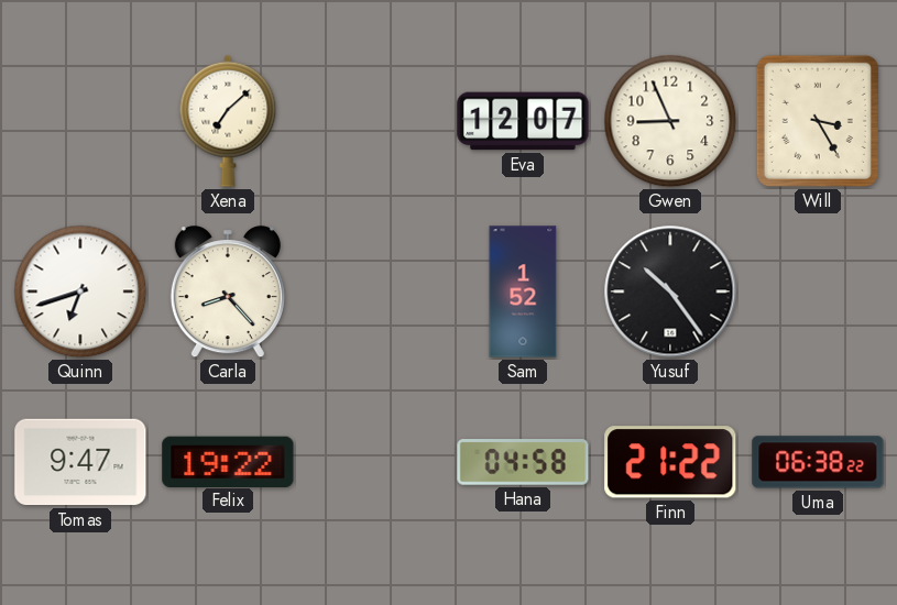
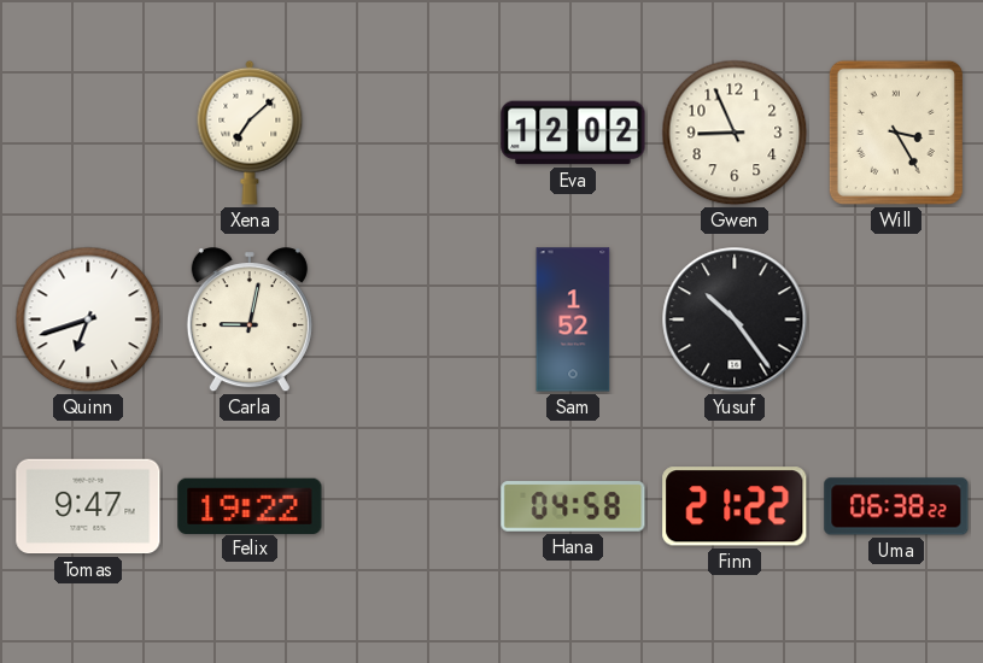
Eva: 12:07 -> 12:02 (573, 133)
Carla: 8:23 -> 9:02 (250, 321)
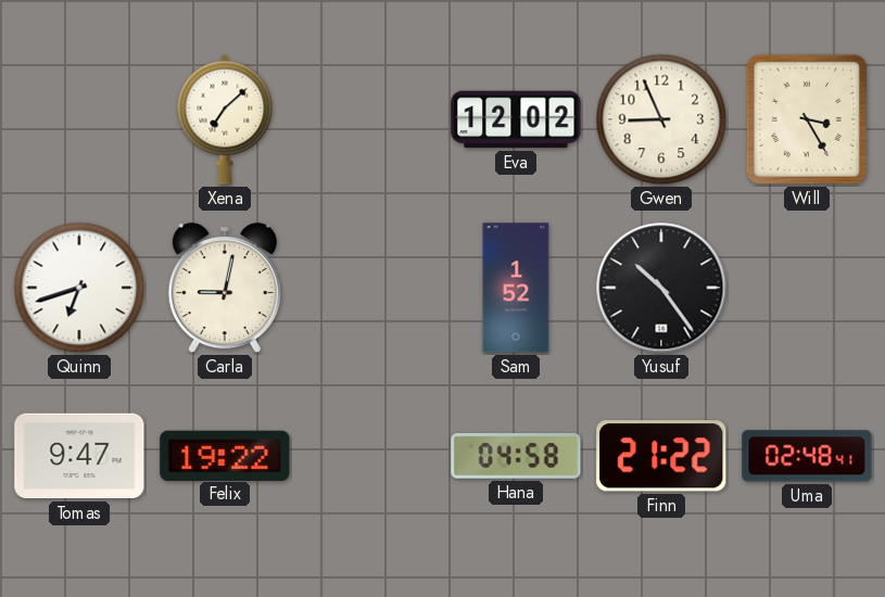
Uma: 06:38 -> 02:48 (807, 456)
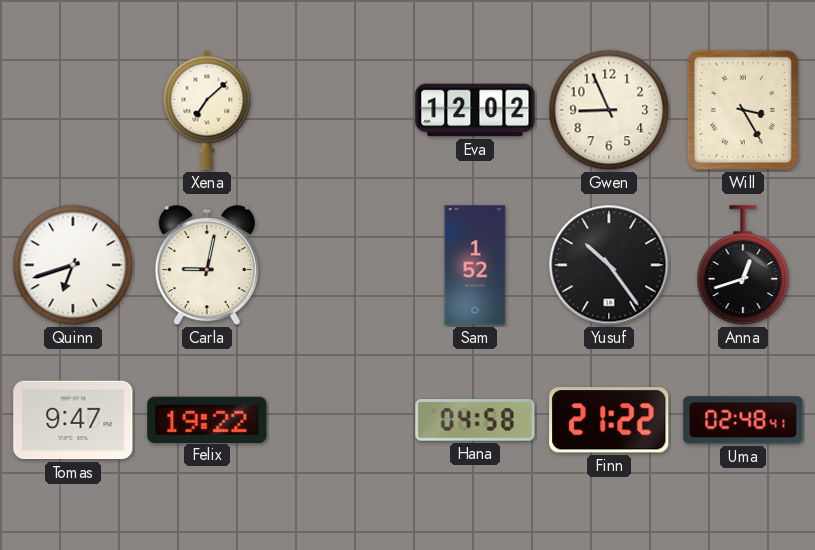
Anna: none -> 12:42 (743, 265)
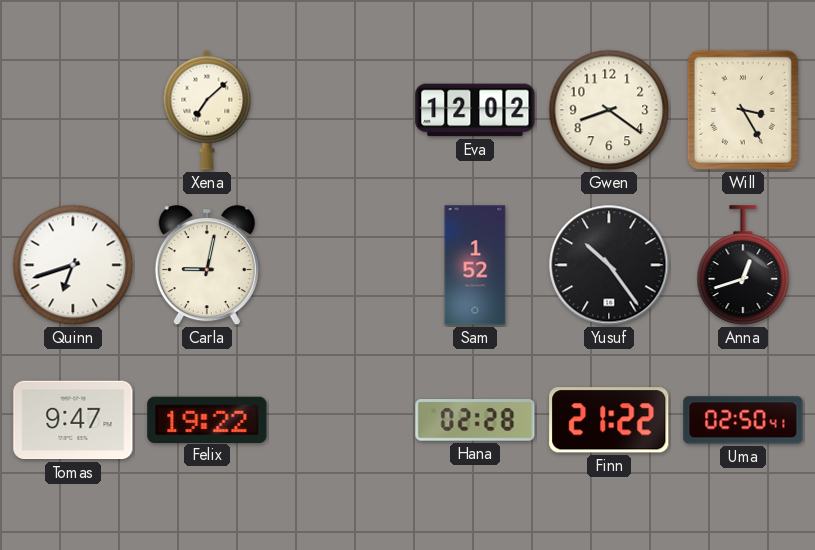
Gwen: 8:56 -> 8:21 (609, 110)
Hana: 04:58 -> 02:28 (475, 420)
Uma: 02:48 -> 02:50 (743, 420)
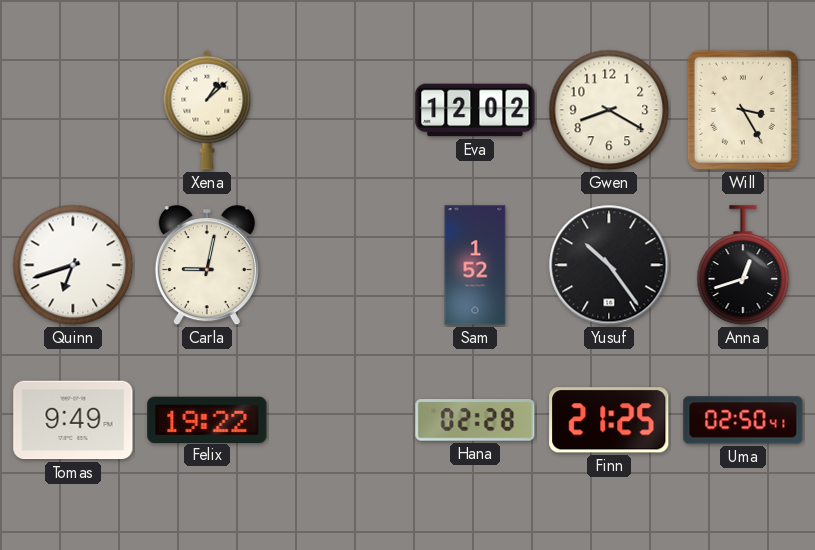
Xena: 7:08 -> 1:08 (207, 110)
Gwen: 8:21 -> 8:20 (609, 110)
Tomas: 9:47 -> 9:49 (73, 420)
Finn: 21:22 -> 21:25 (609, 420)
